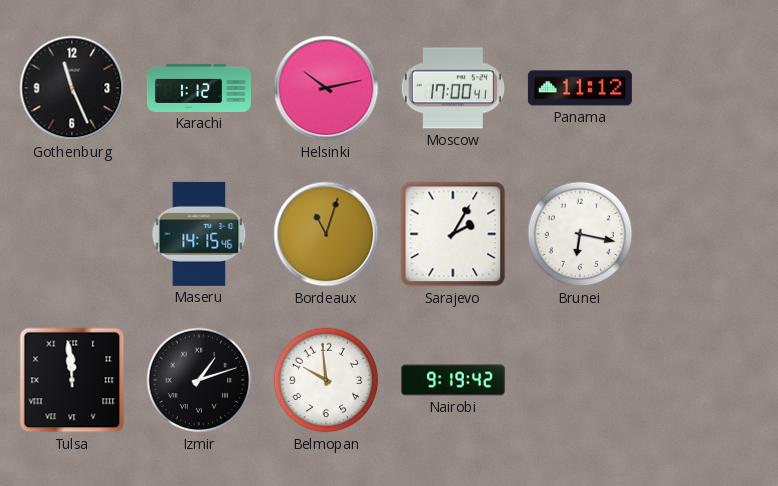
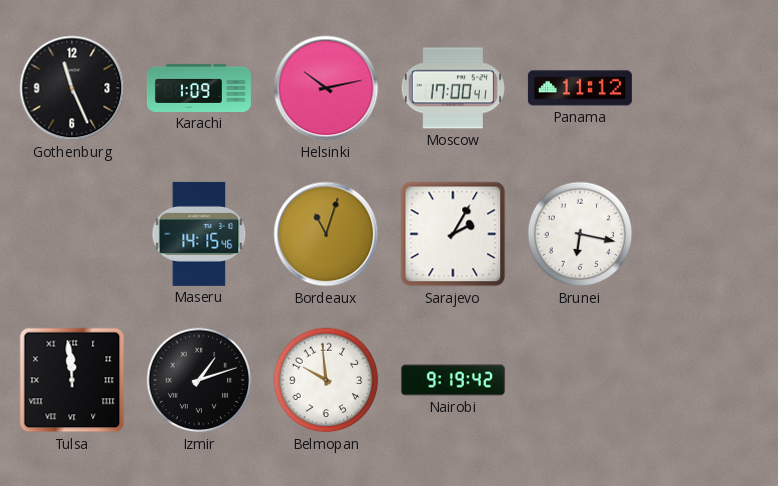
Karachi: 1:12 -> 1:09 (199, 88)
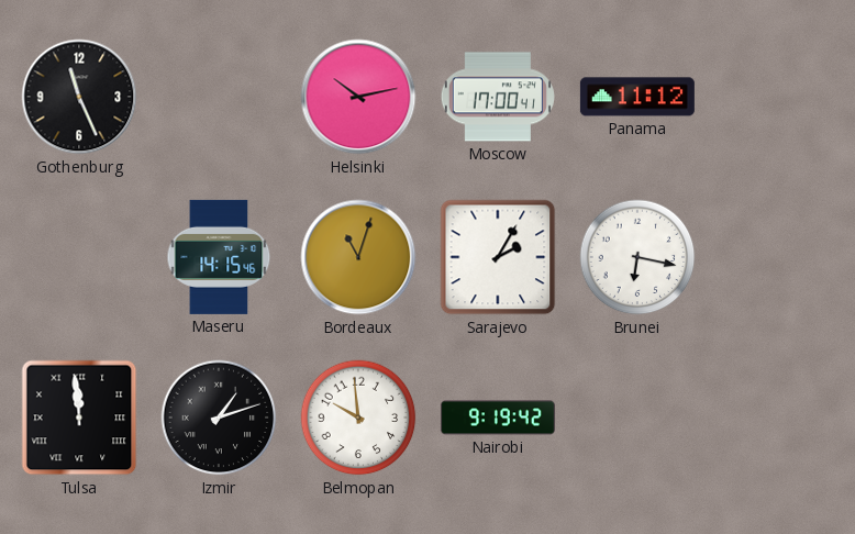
Karachi: 1:09 -> none (199, 88)
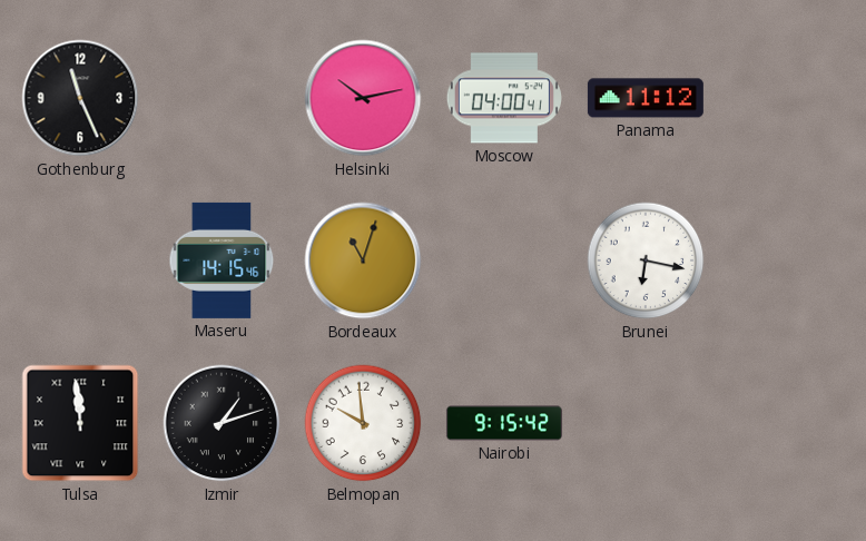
Moscow: 17:00 -> 04:00 (504, 98)
Sarajevo: 2:05 -> none (498, 257)
Nairobi: 9:19 -> 9:15 (504, 423)
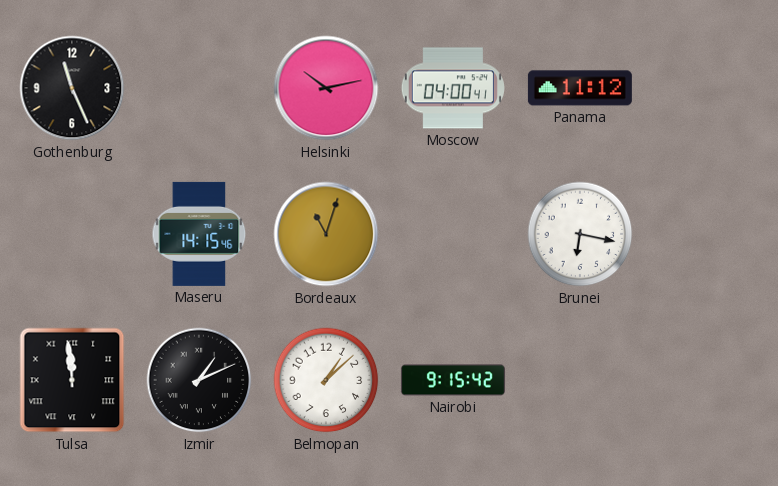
Izmir: 1:12 -> 1:11 (199, 380)
Belmopan: 9:59 -> 1:08 (326, 380)
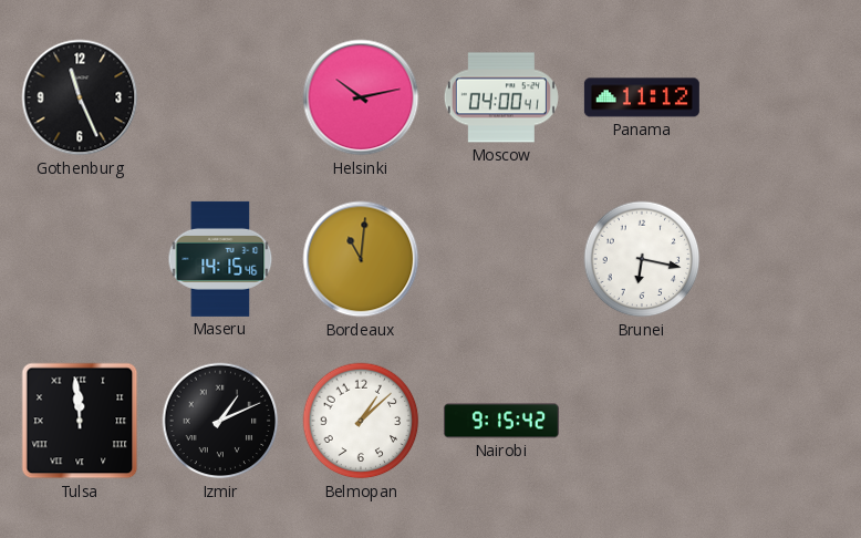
Bordeaux: 11:03 -> 11:01 (361, 259)
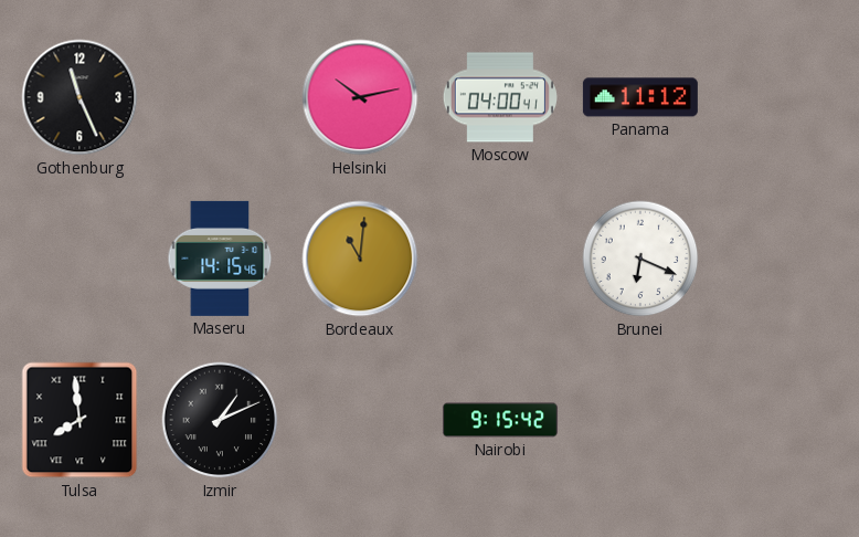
Brunei: 6:17 -> 6:19 (640, 259)
Tulsa: 11:59 -> 7:59 (79, 420)
Belmopan: 1:08 -> none (361, 421)
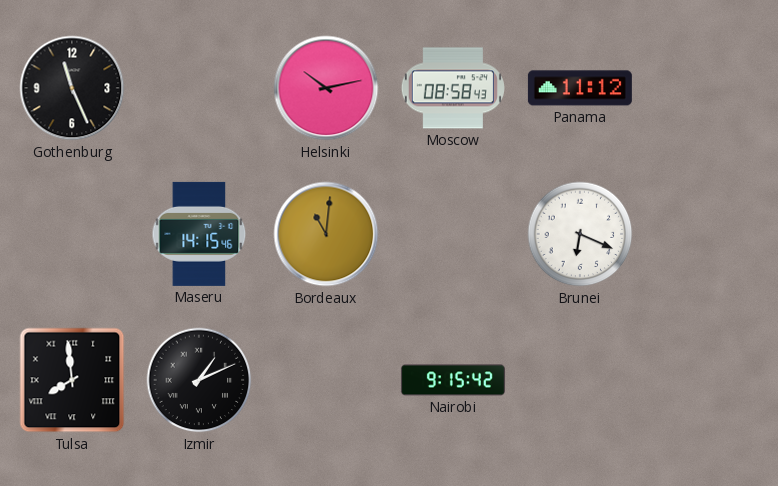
Moscow: 04:00 -> 08:58 (453, 88)
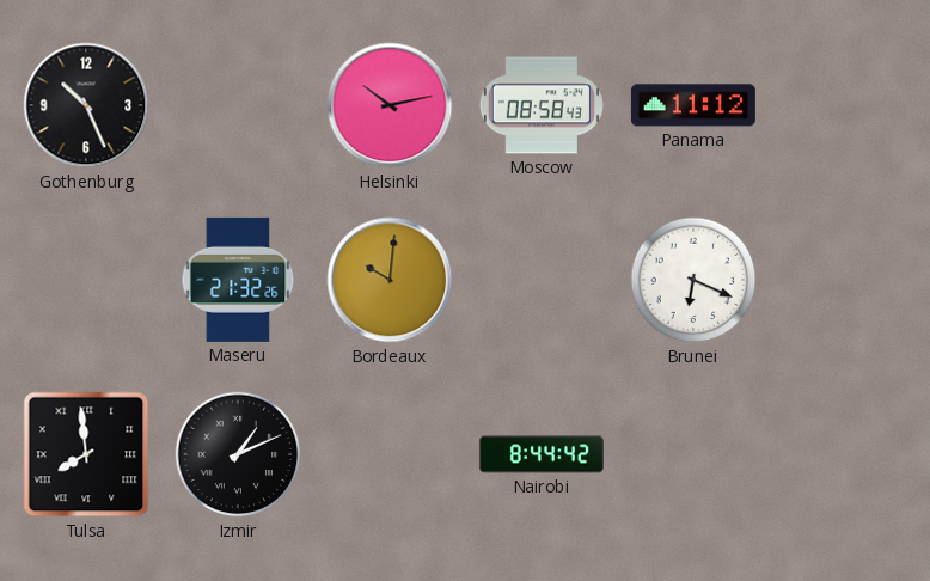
Gothenburg: 11:26 -> 10:26 (86, 105)
Maseru: 14:15 -> 21:32 (238, 280)
Bordeaux: 11:01 -> 10:01 (390, 280)
Nairobi: 9:15 -> 8:44 (542, 454)
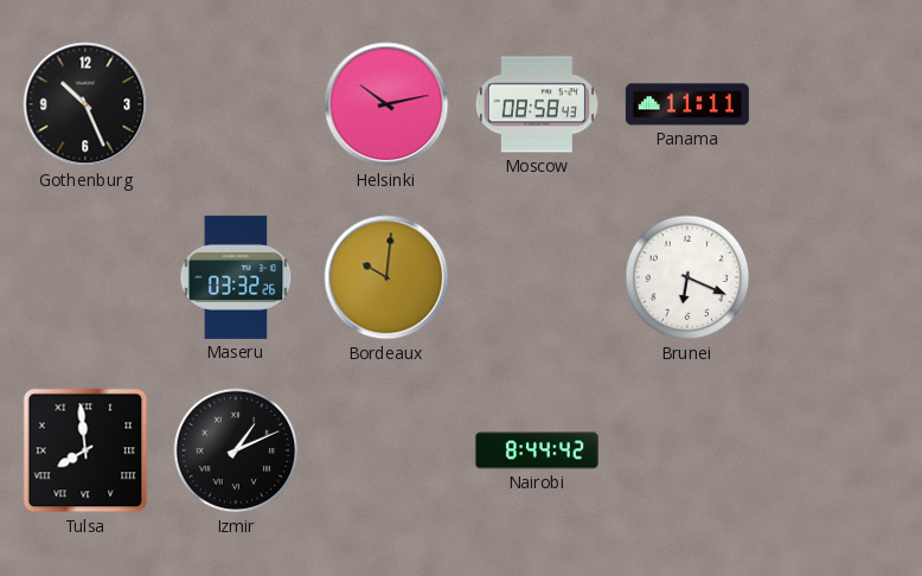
Panama: 11:12 -> 11:11 (687, 104)
Maseru: 21:32 -> 03:32 (236, 277)
